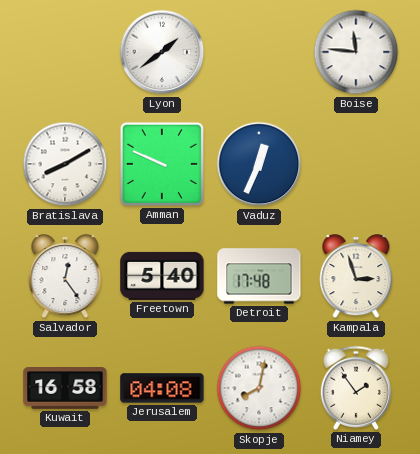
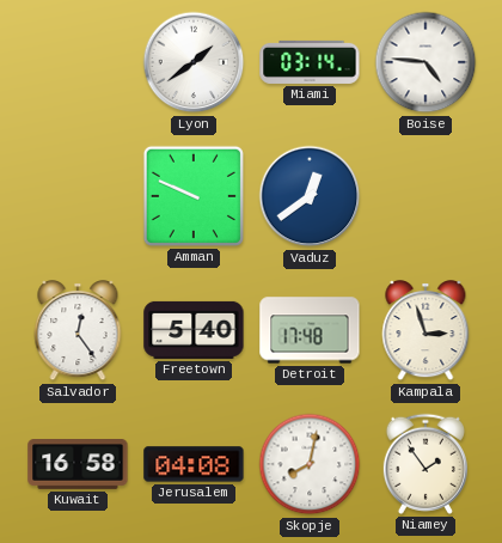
Miami: none -> 03:14 (310, 62)
Boise: 11:46 -> 4:46 (426, 62)
Bratislava: 8:10 -> none (65, 164)
Vaduz: 12:34 -> 12:39 (310, 196)
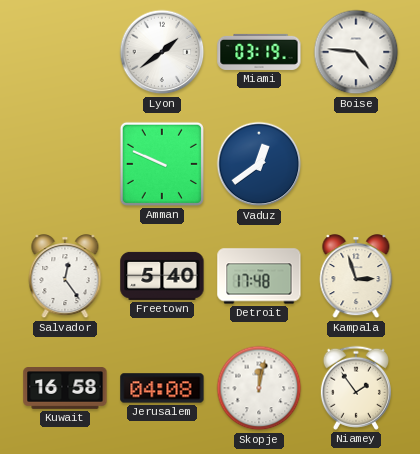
Miami: 03:14 -> 03:19 (259, 52)
Skopje: 8:02 -> 12:02 (259, 388)
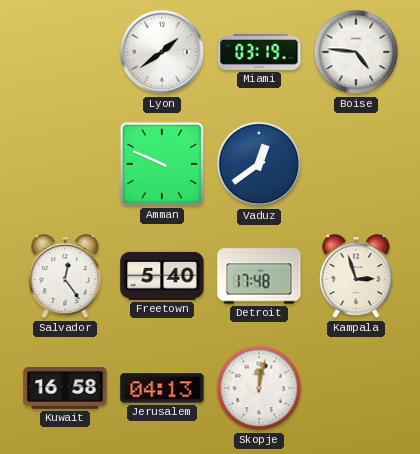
Jerusalem: 04:08 -> 04:13 (162, 388)
Niamey: 1:54 -> none (356, 388)
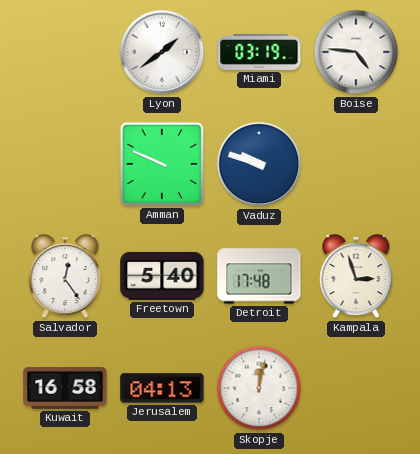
Vaduz: 12:39 -> 9:48 (259, 164)
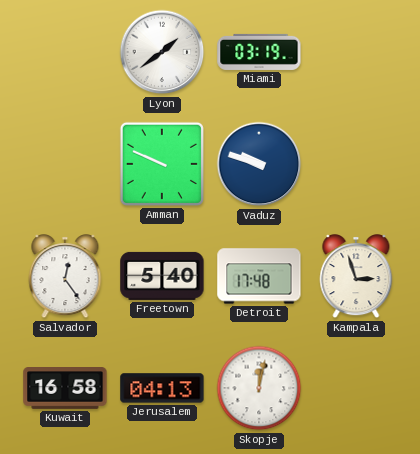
Boise: 4:46 -> none (356, 52)
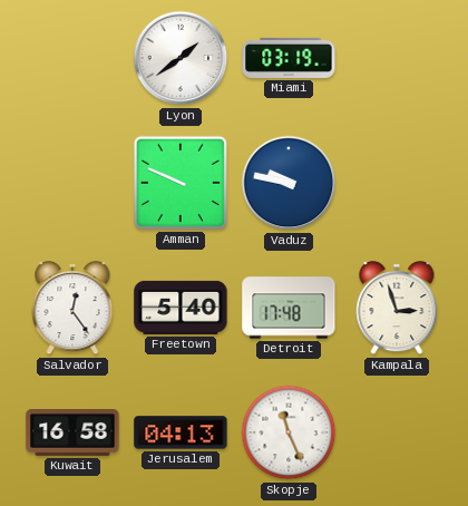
Vaduz: 9:48 -> 9:47 (289, 183)
Skopje: 12:02 -> 11:26 (289, 432)
